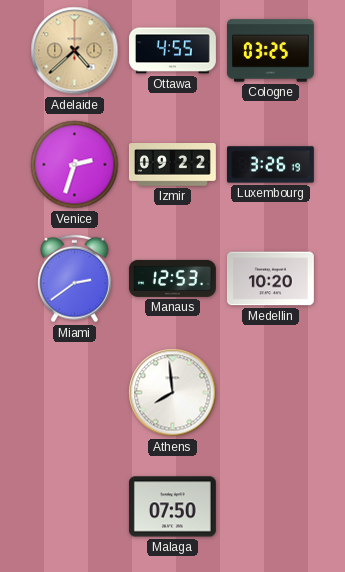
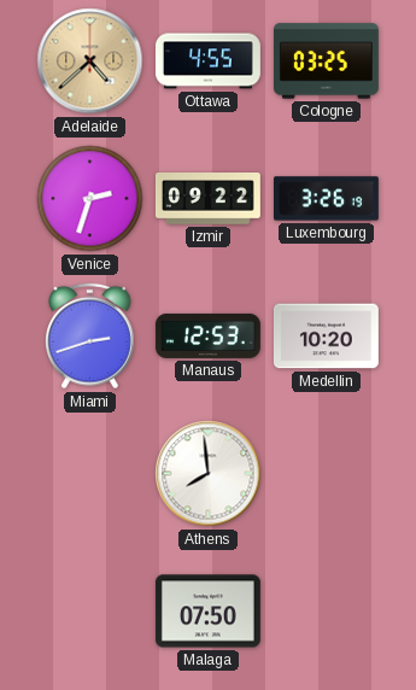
Miami: 2:39 -> 2:42 (90, 337)
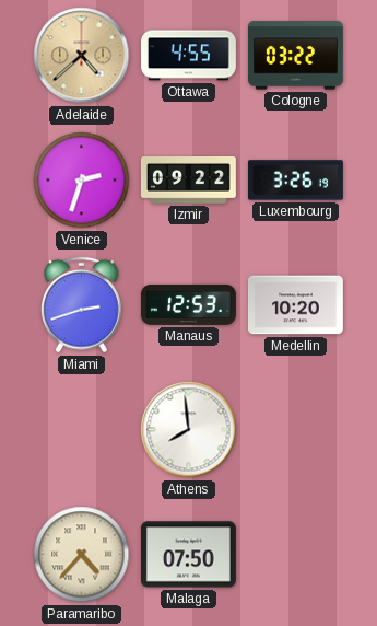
Cologne: 03:25 -> 03:22 (295, 56)
Paramaribo: none -> 4:37 (82, 555)
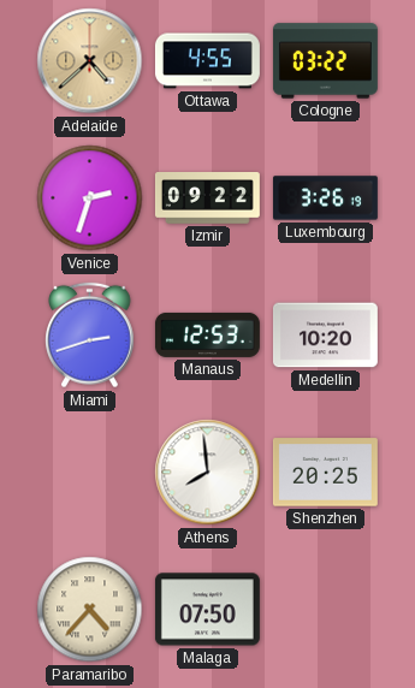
Shenzhen: none -> 20:25 (325, 473)
